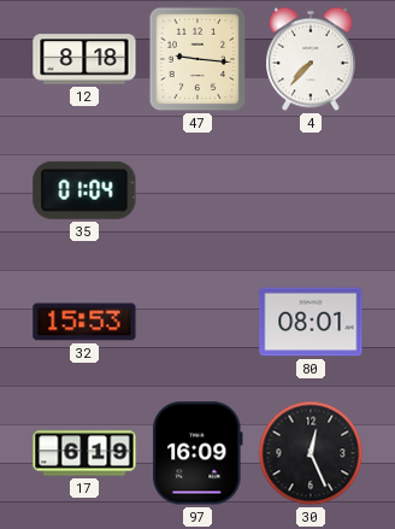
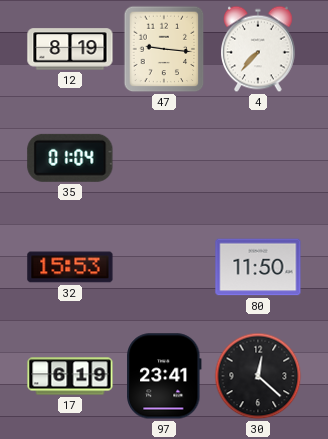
12: 8:18 -> 8:19 (70, 49)
80: 08:01 -> 11:50 (258, 267)
97: 16:09 -> 23:41 (165, 376)
30: 12:26 -> 12:22 (258, 376)
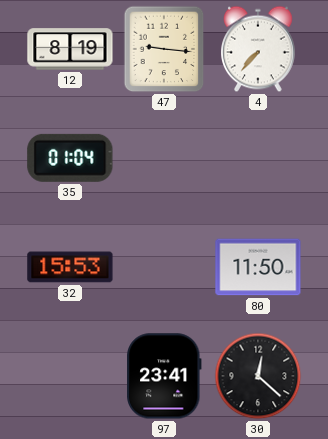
17: 6:19 -> none (70, 376)
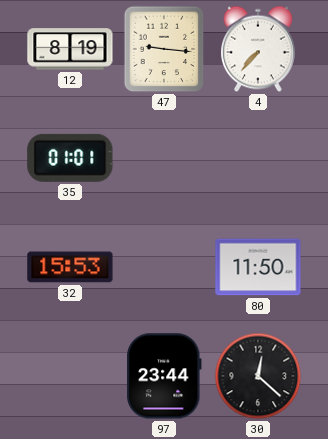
35: 01:04 -> 01:01 (70, 158)
97: 23:41 -> 23:44 (165, 376)
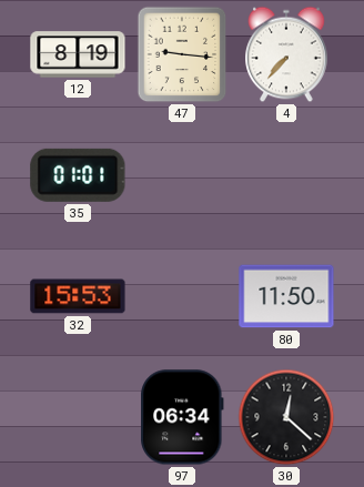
97: 23:44 -> 06:34 (183, 417)
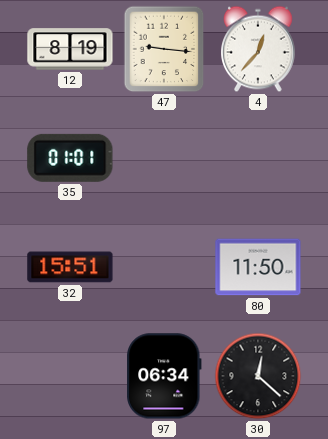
4: 7:37 -> 12:37 (259, 49)
32: 15:53 -> 15:51 (70, 267)
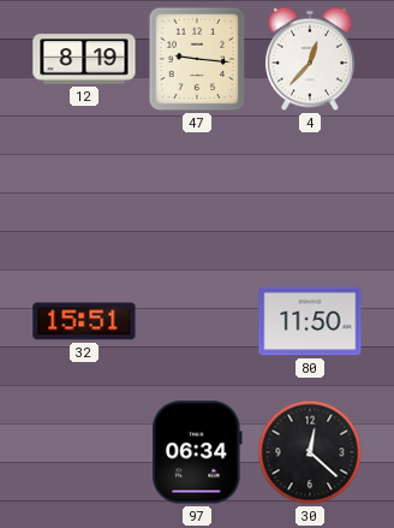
35: 01:01 -> none (70, 158)
